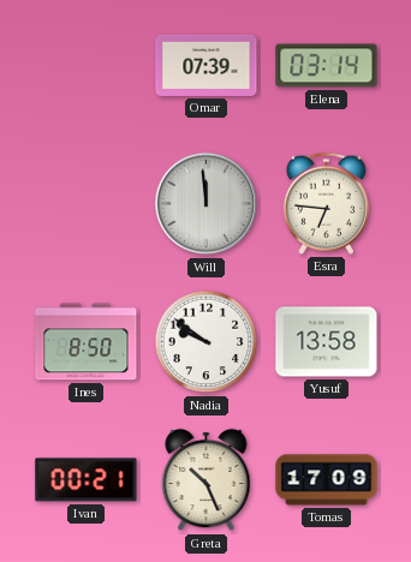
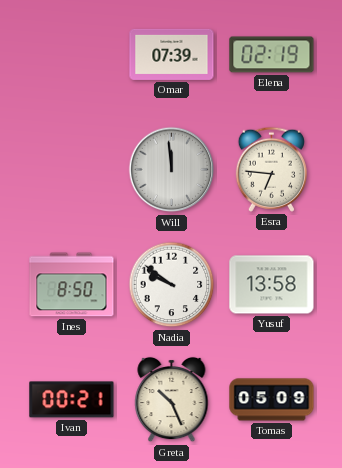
Elena: 03:14 -> 02:19 (272, 55)
Tomas: 17:09 -> 05:09 (272, 400)
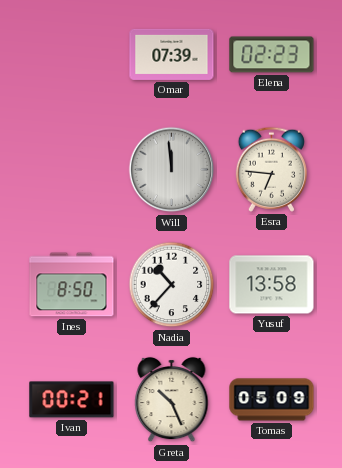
Elena: 02:19 -> 02:23 (272, 55)
Nadia: 9:51 -> 10:37 (172, 285)
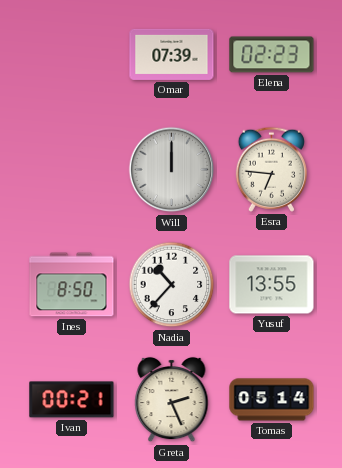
Will: 11:59 -> 12:00 (172, 170)
Yusuf: 13:58 -> 13:55 (272, 285)
Greta: 10:26 -> 2:26 (172, 400)
Tomas: 05:09 -> 05:14 (272, 400)
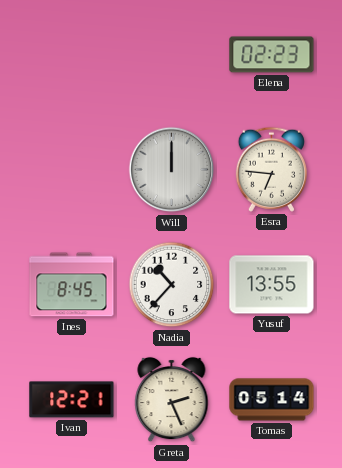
Omar: 07:39 -> none (172, 54)
Ines: 8:50 -> 8:45 (72, 285)
Ivan: 00:21 -> 12:21 (72, 400)
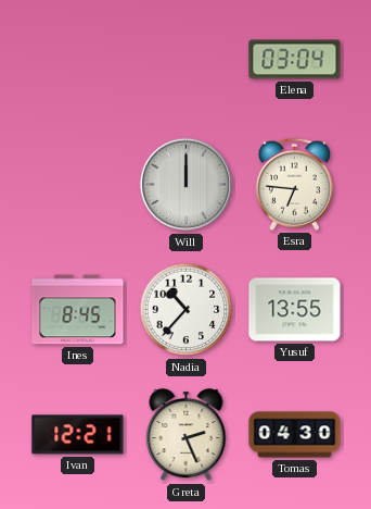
Elena: 02:23 -> 03:04 (295, 60)
Tomas: 05:14 -> 04:30 (295, 435)
